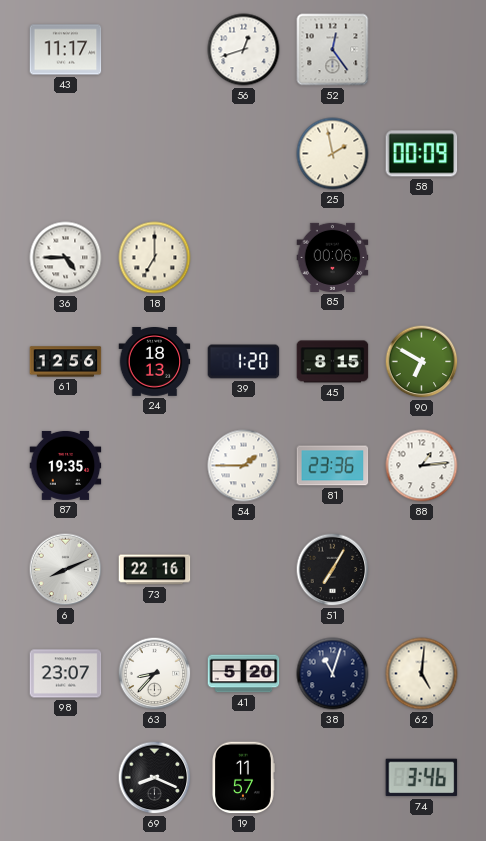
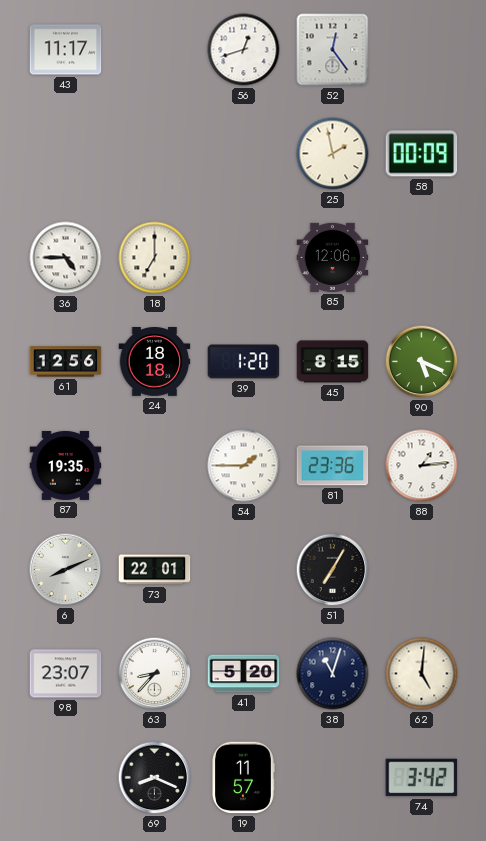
85: 00:06 -> 12:06 (333, 257)
24: 18:13 -> 18:18 (155, 362)
90: 6:50 -> 5:19 (422, 362)
73: 22:16 -> 22:01 (155, 570)
74: 3:46 -> 3:42 (422, 778)
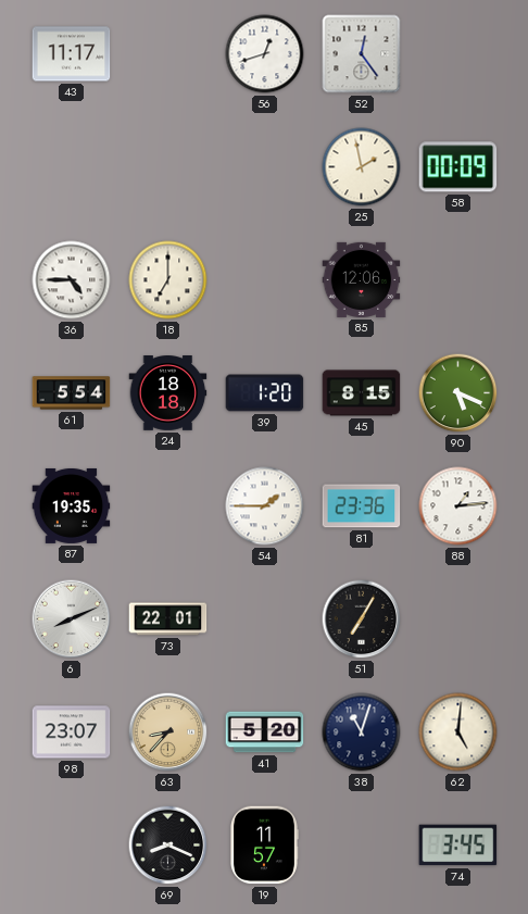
61: 12:56 -> 5:54 (72, 393)
63 dial: white -> champagne (168, 733)
74: 3:42 -> 3:45 (458, 846)
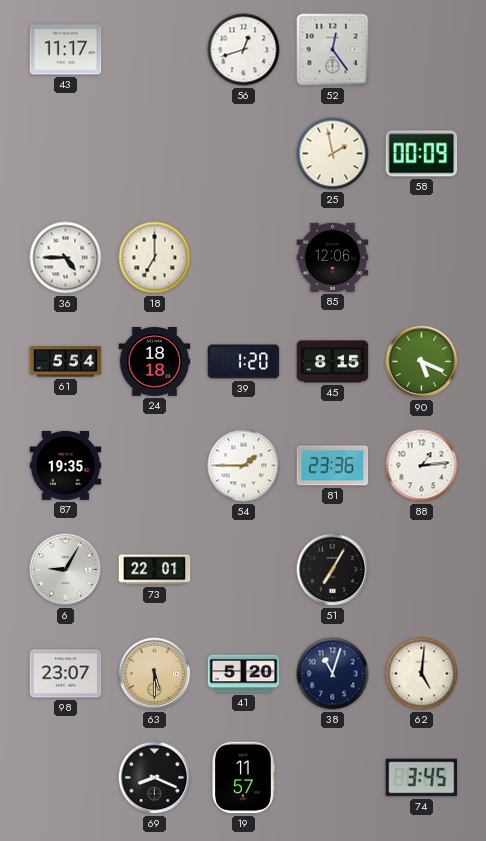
6: 8:11 -> 9:05 (66, 570)
63: 8:37 -> 5:30 (155, 674)
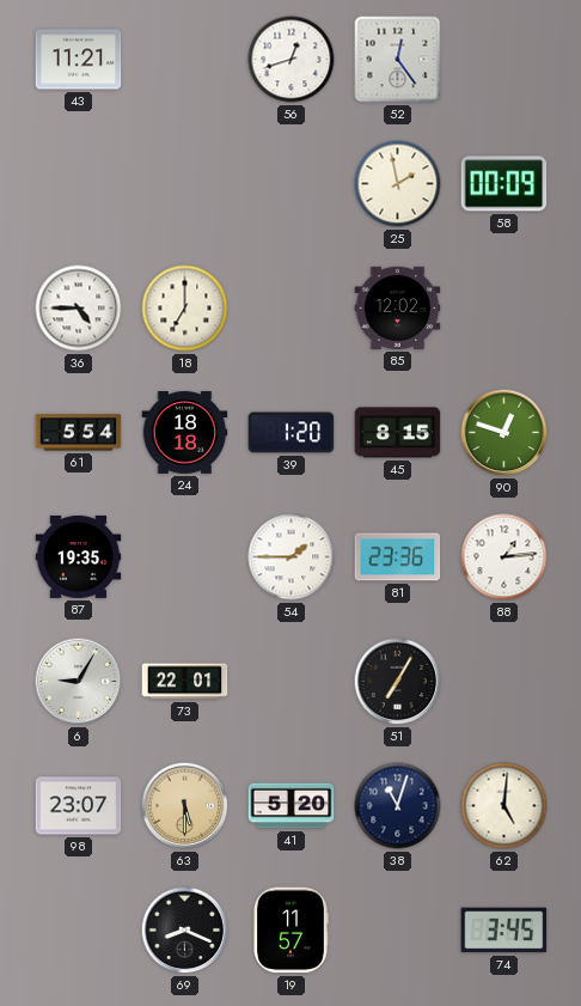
43: 11:17 -> 11:21 (79, 60)
85: 12:06 -> 12:02 (398, 307)
90: 5:19 -> 12:48 (504, 433)
